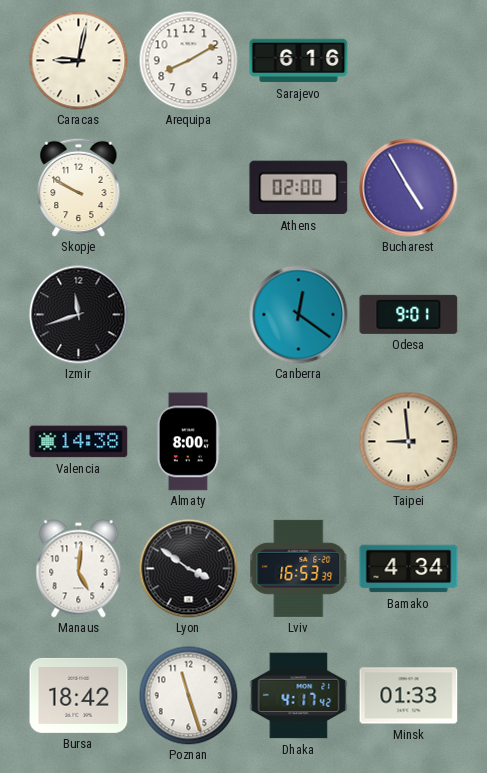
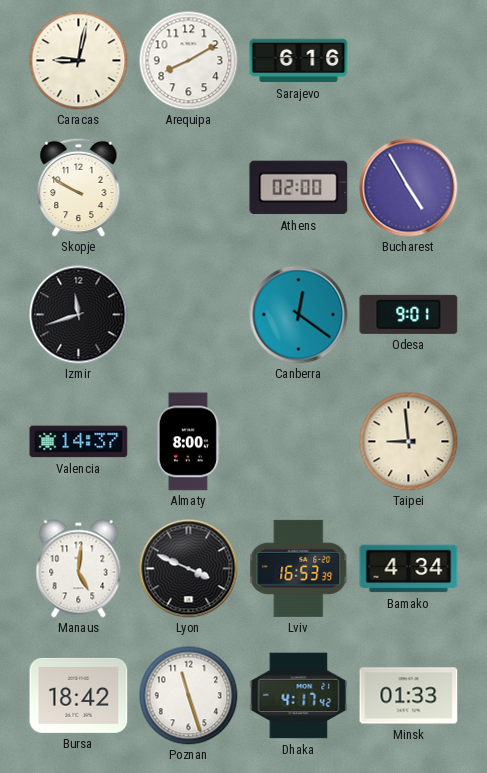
Valencia: 14:38 -> 14:37 (79, 442)
Lyon: 3:51 -> 3:49 (189, 569)
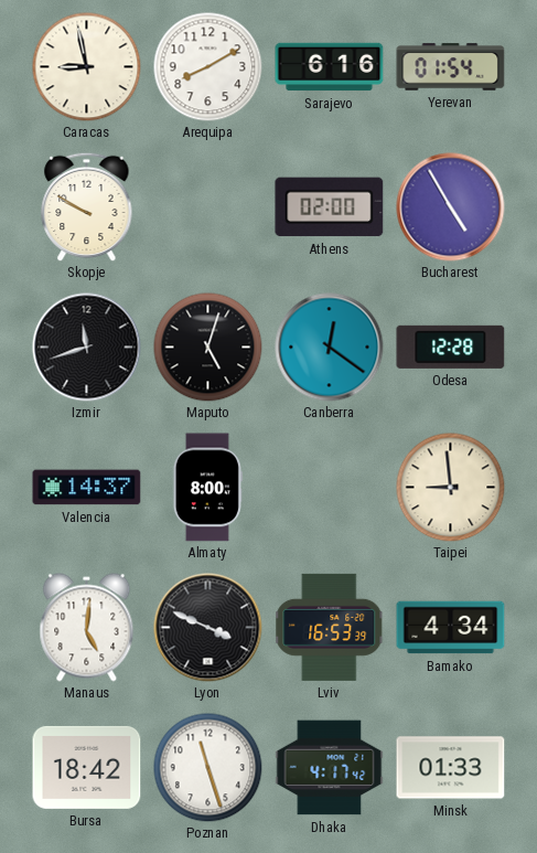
Caracas: 9:02 -> 8:58 (87, 67)
Yerevan: none -> 01:54 (451, 67)
Maputo: none -> 5:03 (208, 348)
Odesa: 9:01 -> 12:28 (451, 346)
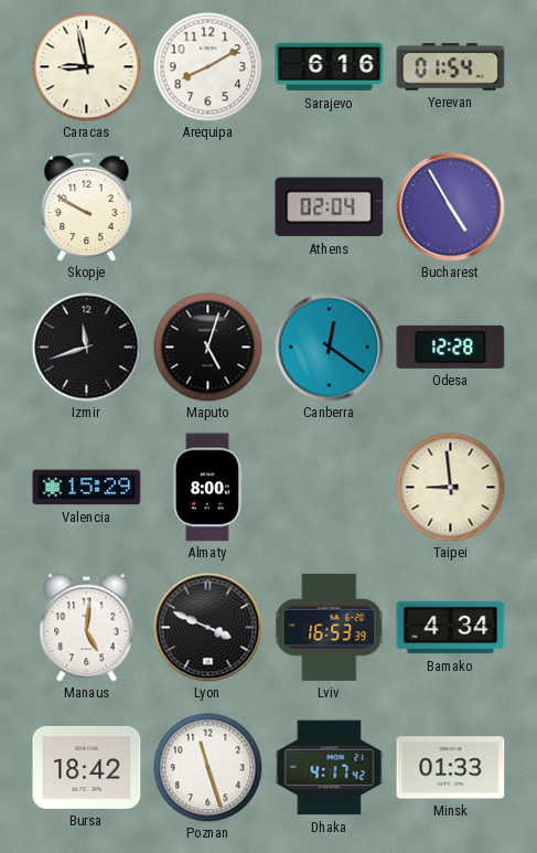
Athens: 02:00 -> 02:04 (330, 207)
Valencia: 14:37 -> 15:29 (87, 488)
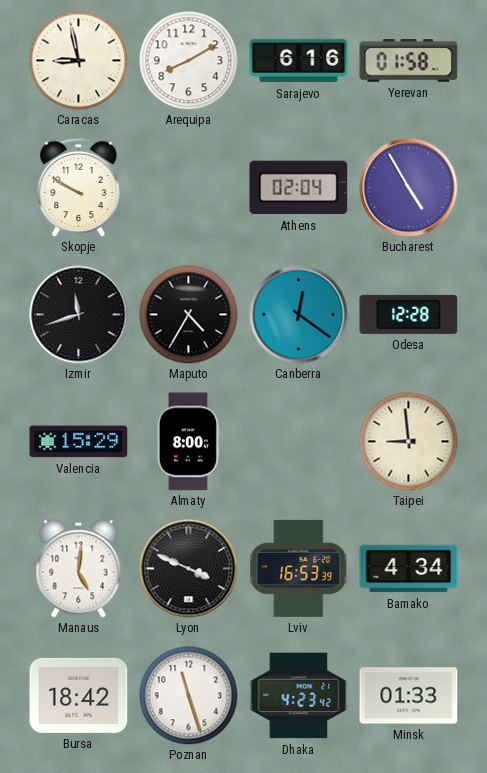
Yerevan: 01:54 -> 01:58 (409, 61)
Maputo: 5:03 -> 4:35 (189, 315)
Dhaka: 4:17 -> 4:23 (299, 696)
